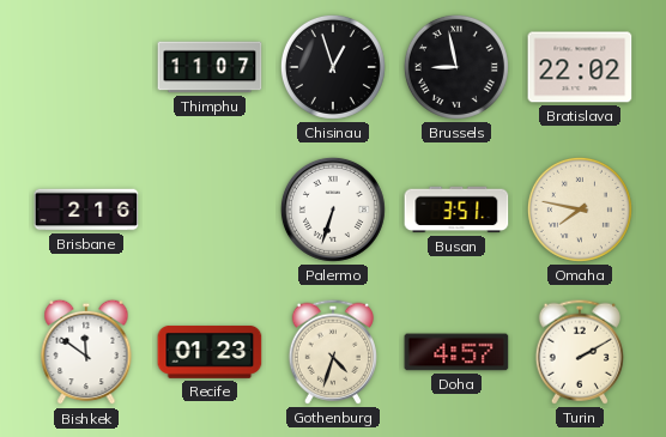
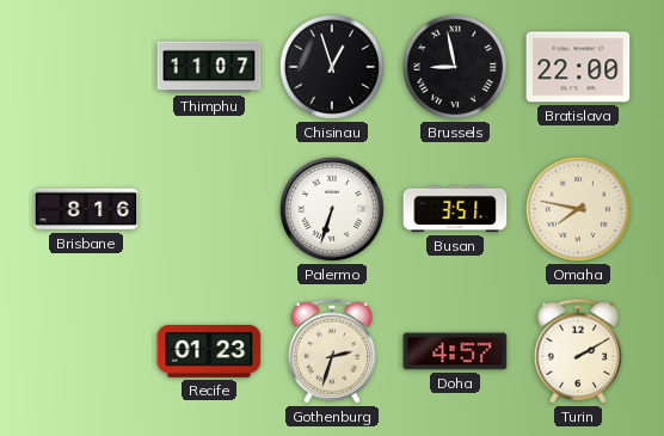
Bratislava: 22:02 -> 22:00 (578, 67)
Brisbane: 2:16 -> 8:16 (86, 209)
Bishkek: 11:51 -> none (86, 352)
Gothenburg: 4:33 -> 2:33 (331, 351)
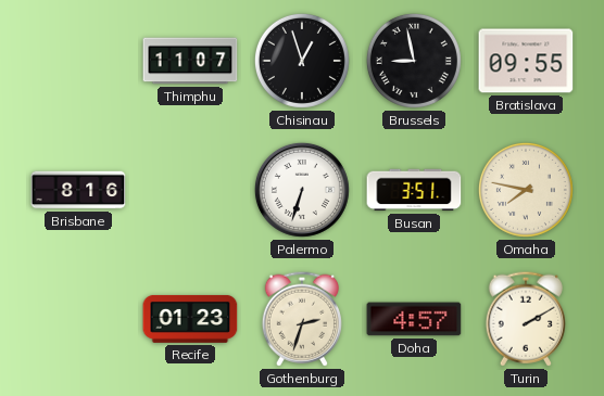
Bratislava: 22:00 -> 09:55 (526, 61)
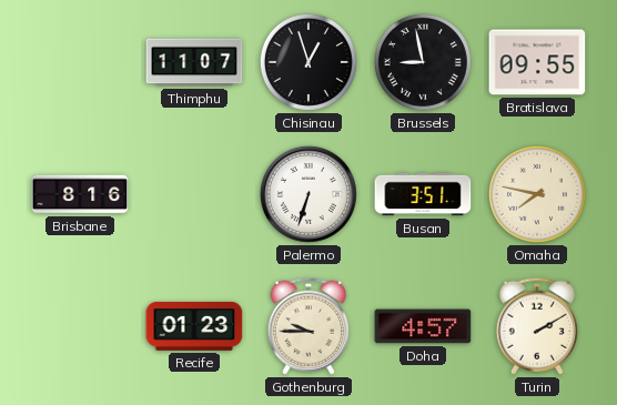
Gothenburg: 2:33 -> 9:45 (307, 326)
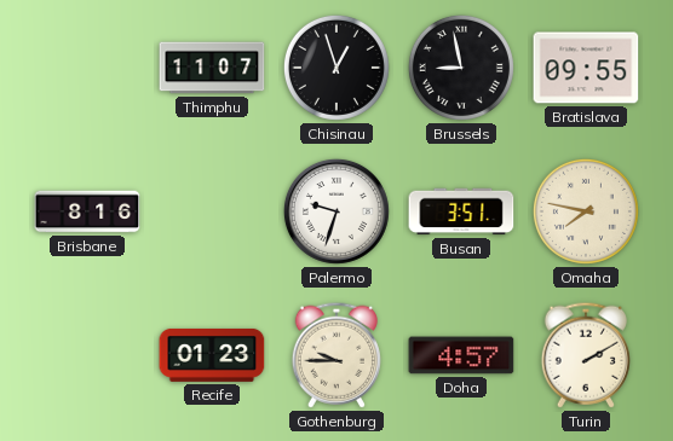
Palermo: 6:33 -> 9:33 (336, 211)
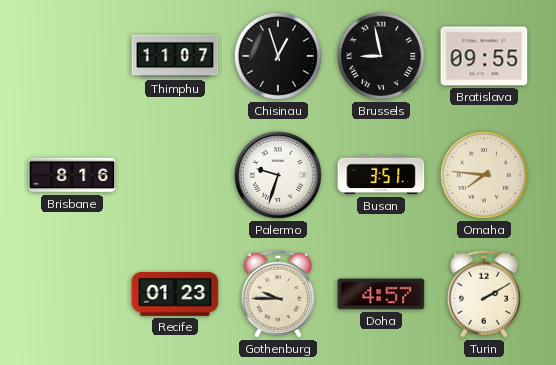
Omaha: 7:47 -> 7:46 (484, 175)
